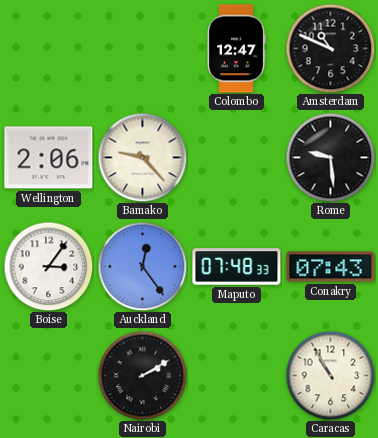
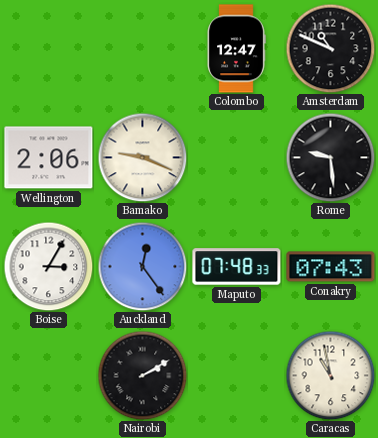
Bamako: 9:23 -> 9:19 (142, 157)
Boise: 3:06 -> 3:05 (48, 266)
Caracas: 10:55 -> 10:58 (330, 375)
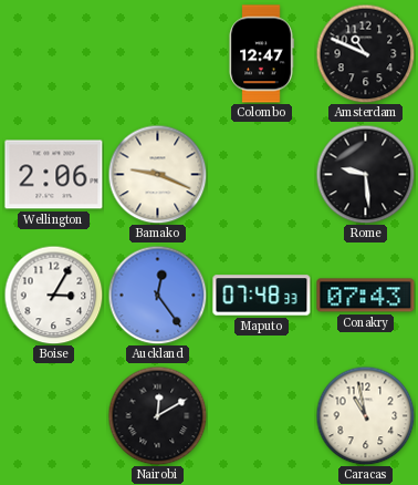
Nairobi: 2:10 -> 12:10 (157, 415)
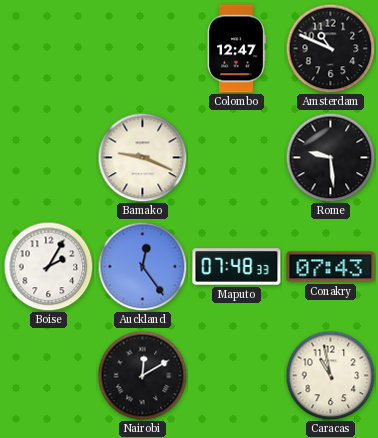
Wellington: 2:06 -> none (54, 175)
Boise: 3:05 -> 2:05 (48, 266)
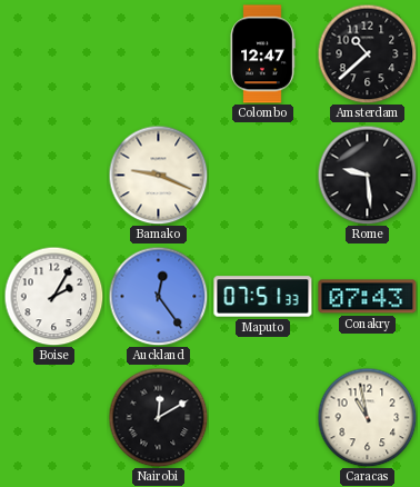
Amsterdam: 10:49 -> 10:38 (367, 53)
Maputo: 07:48 -> 07:51 (263, 297)
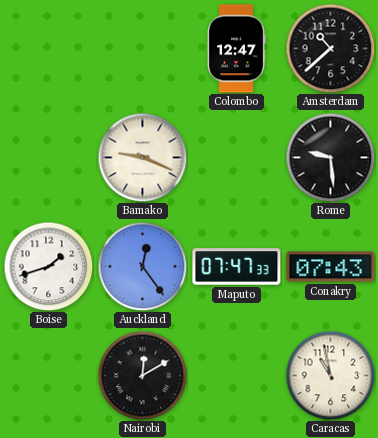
Boise: 2:05 -> 1:42 (48, 266)
Maputo: 07:51 -> 07:47 (237, 267)
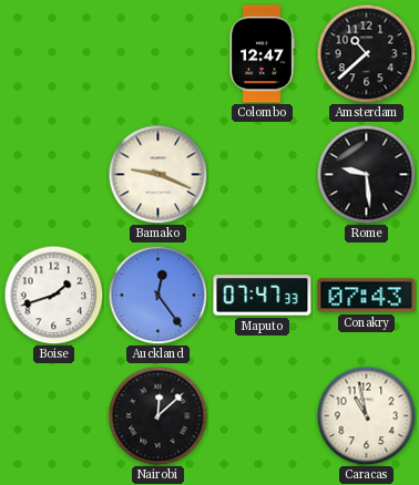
Nairobi: 12:10 -> 12:08 (157, 415)
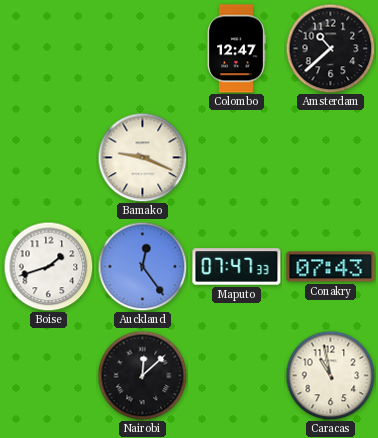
Rome: 9:29 -> none (366, 174)
